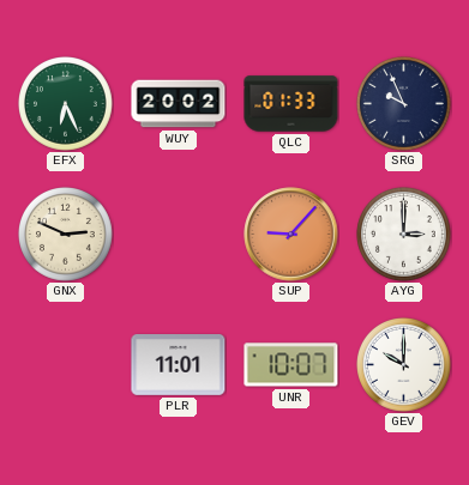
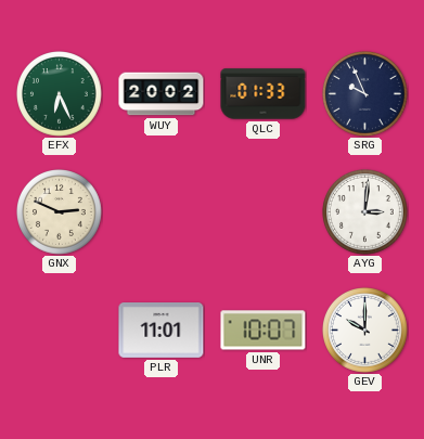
SUP: 9:07 -> none (291, 235)
AYG: 3:00 -> 3:01 (365, 212)
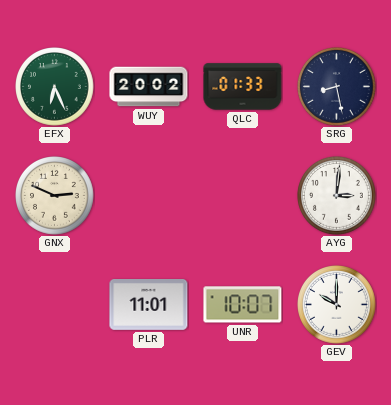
SRG: 9:56 -> 8:28 (337, 87)
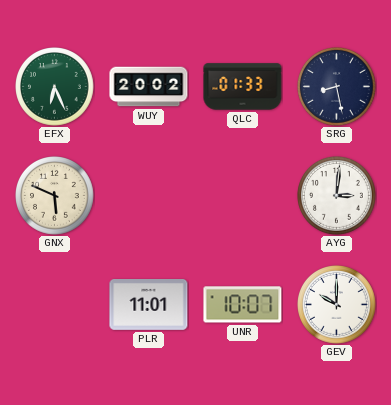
GNX: 2:49 -> 5:49 (55, 196)
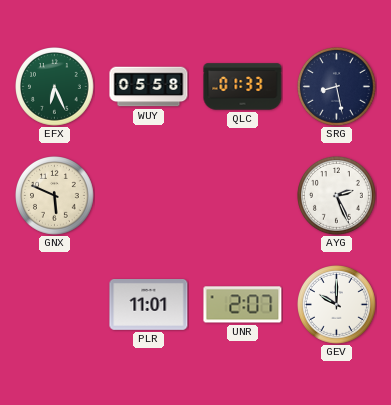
WUY: 20:02 -> 05:58 (149, 87)
AYG: 3:01 -> 2:26 (337, 196)
UNR: 10:07 -> 2:07 (243, 305)
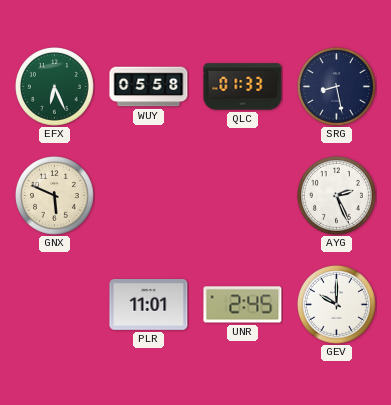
UNR: 2:07 -> 2:45 (243, 305)
